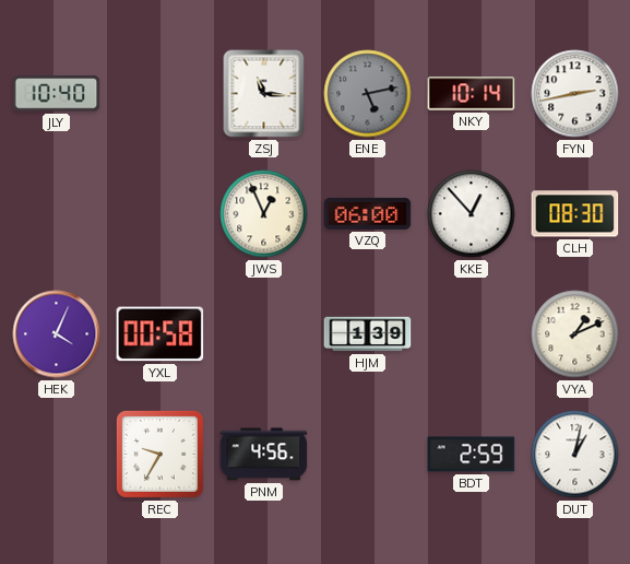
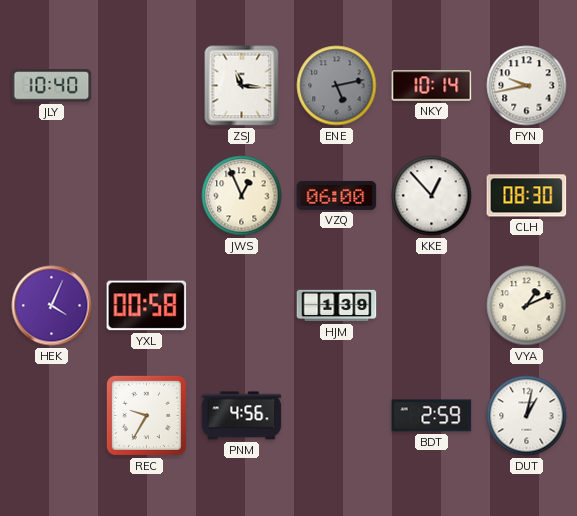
FYN: 2:43 -> 9:43 (527, 86)
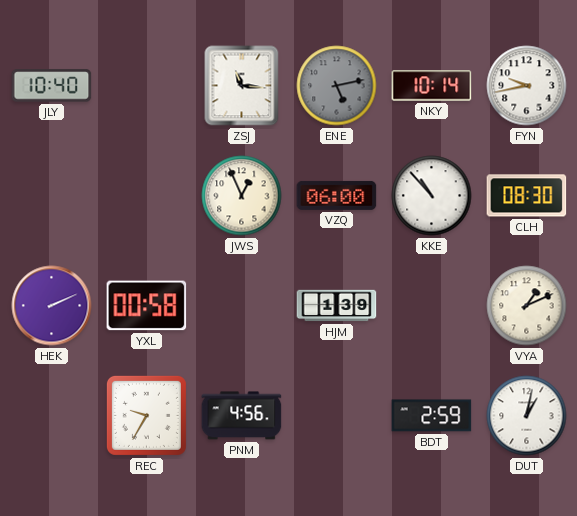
KKE: 12:53 -> 10:53 (432, 196)
HEK: 4:04 -> 2:11 (52, 306)
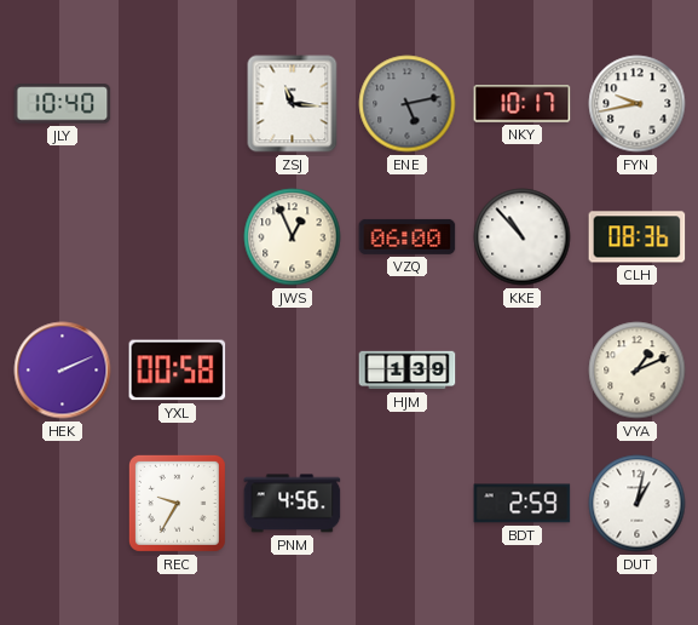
NKY: 10:14 -> 10:17 (523, 104)
CLH: 08:30 -> 08:36 (638, 237)
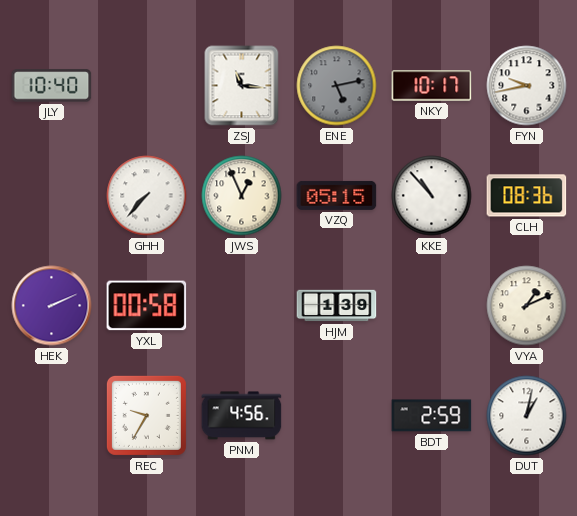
GHH: none -> 7:37 (147, 196)
VZQ: 06:00 -> 05:15 (337, 195)
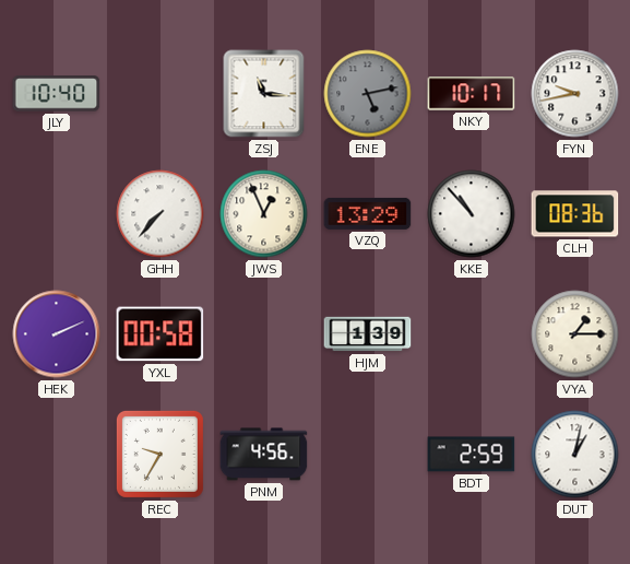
VZQ: 05:15 -> 13:29 (368, 213)
VYA: 1:11 -> 1:15 (575, 334)
